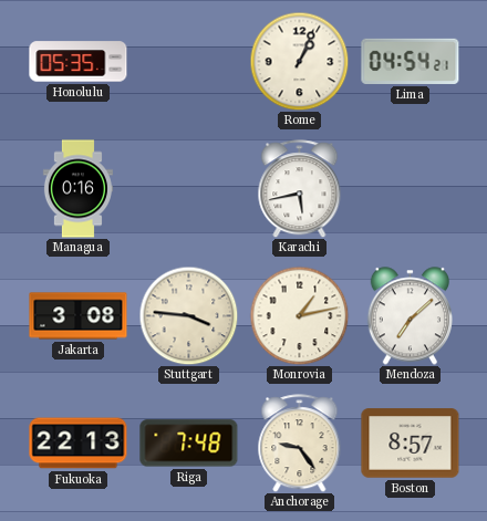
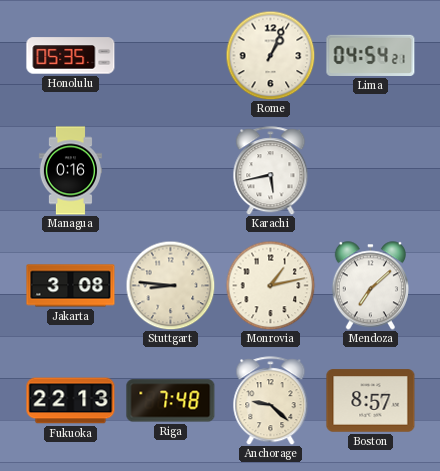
Stuttgart: 3:46 -> 8:46 (170, 285)
Anchorage: 9:24 -> 9:22 (271, 401)
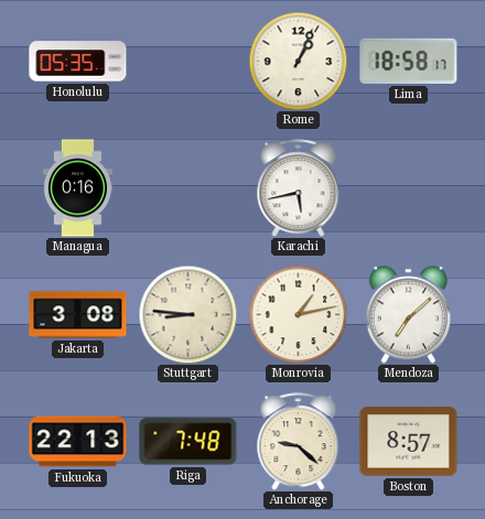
Lima: 04:54 -> 18:58 (409, 61)
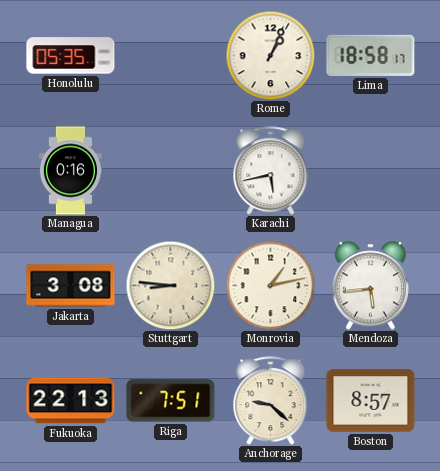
Mendoza: 7:08 -> 5:44 (370, 286)
Riga: 7:48 -> 7:51 (171, 401)
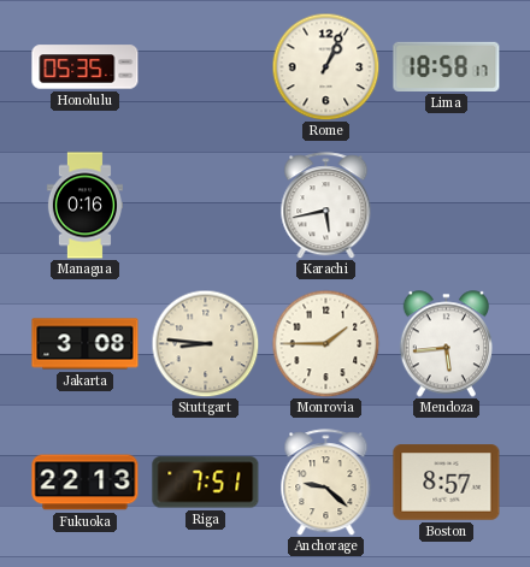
Monrovia: 1:13 -> 1:45 (325, 343)
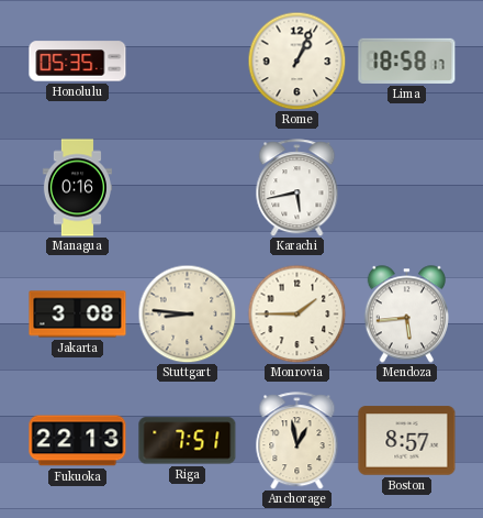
Anchorage: 9:22 -> 12:58 (297, 441)
